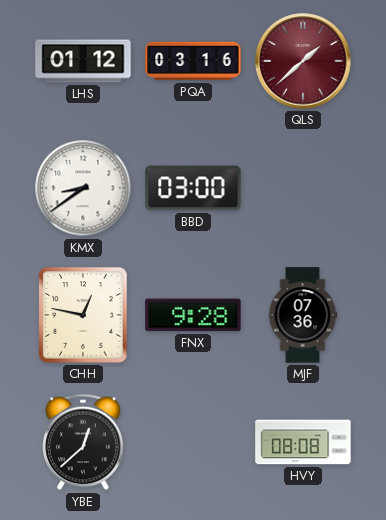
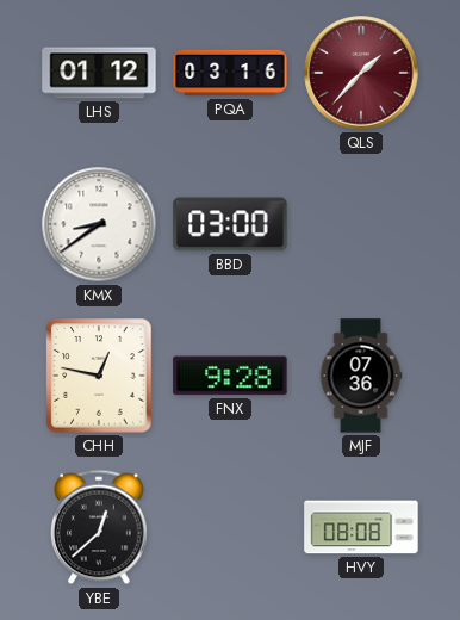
QLS: 1:38 -> 1:37 (361, 73)
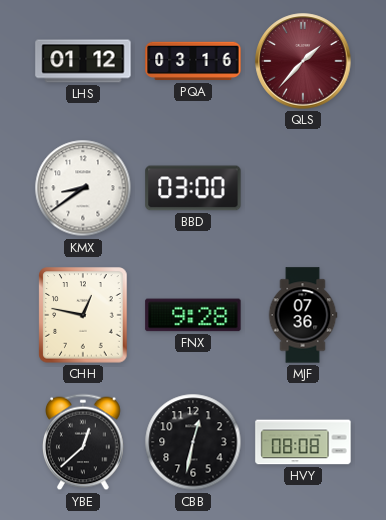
CBB: none -> 12:32 (193, 442)
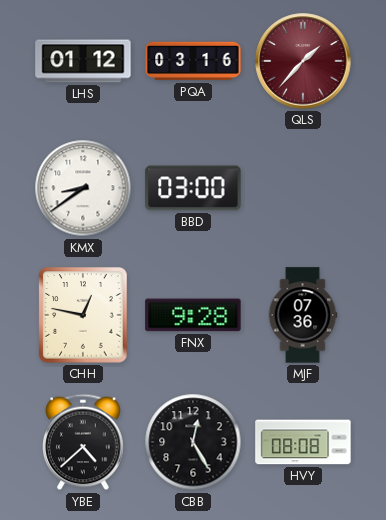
YBE: 12:38 -> 4:38 (84, 442)
CBB: 12:32 -> 12:25 (193, 442)
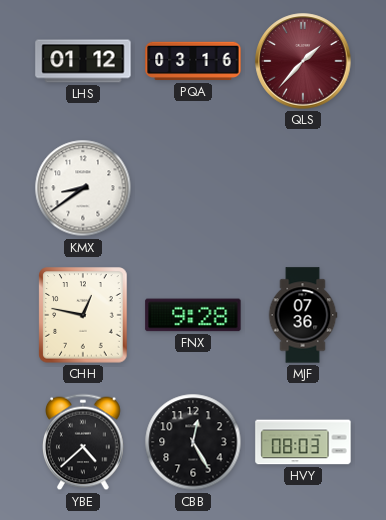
BBD: 03:00 -> none (193, 188)
HVY: 08:08 -> 08:03 (303, 442)
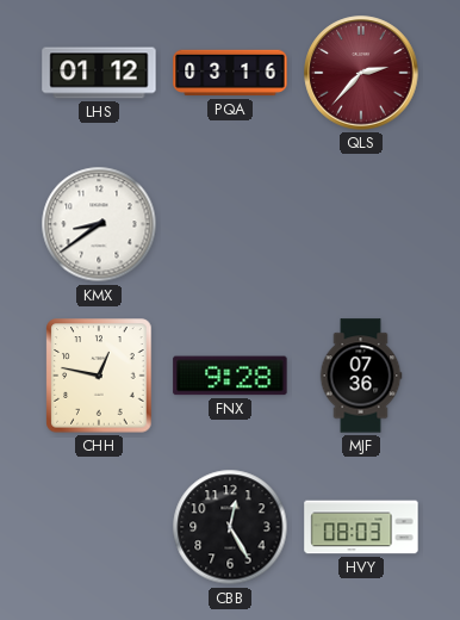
QLS: 1:37 -> 2:37 (361, 73)
YBE: 4:38 -> none (84, 442)
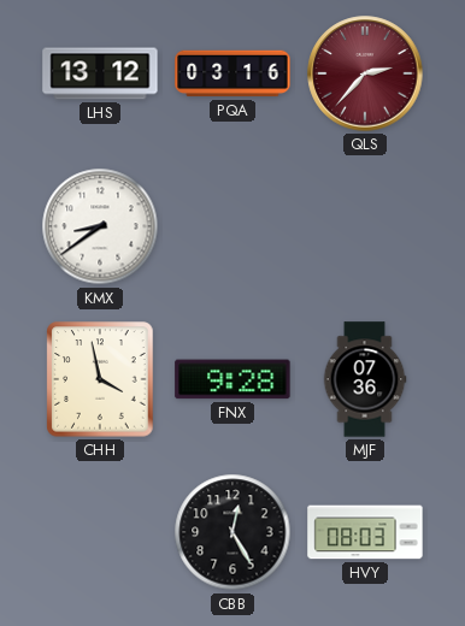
LHS: 01:12 -> 13:12 (100, 73)
CHH: 12:47 -> 3:58 (100, 379)
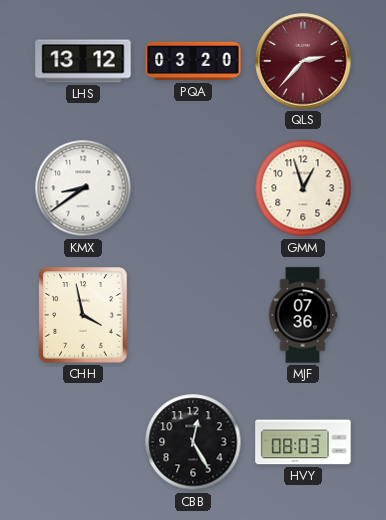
PQA: 03:16 -> 03:20 (193, 61)
GMM: none -> 12:57 (303, 188)
FNX: 9:28 -> none (232, 379)
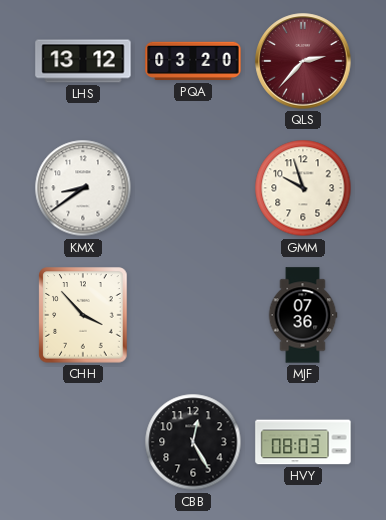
GMM: 12:57 -> 9:57 (303, 188)
CHH: 3:58 -> 3:53 (83, 315)
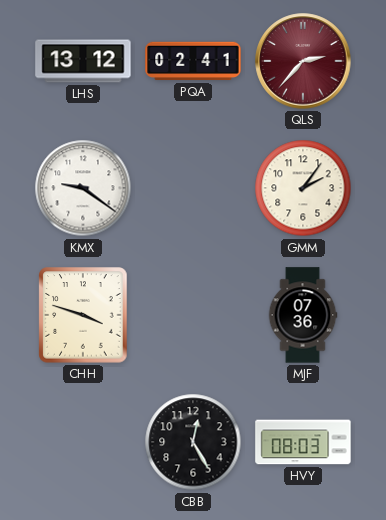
PQA: 03:20 -> 02:41 (193, 61)
KMX: 8:39 -> 9:21 (83, 188)
GMM: 9:57 -> 2:06 (303, 188)
CHH: 3:53 -> 3:48 (83, 315)
